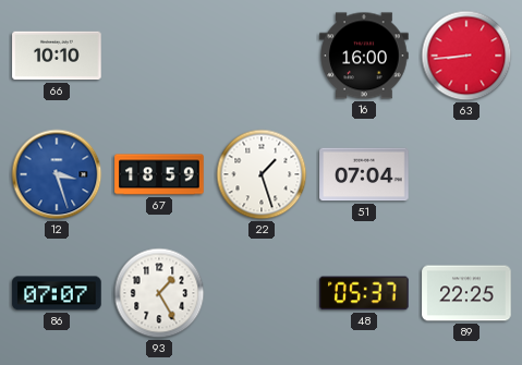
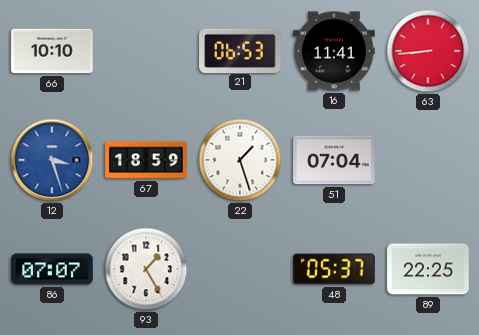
21: none -> 06:53 (240, 50)
16: 16:00 -> 11:41 (334, 51)
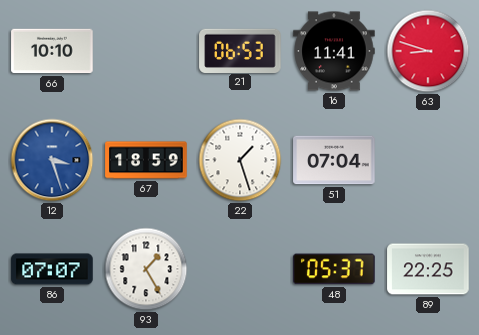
63: 8:44 -> 8:48 (428, 51)
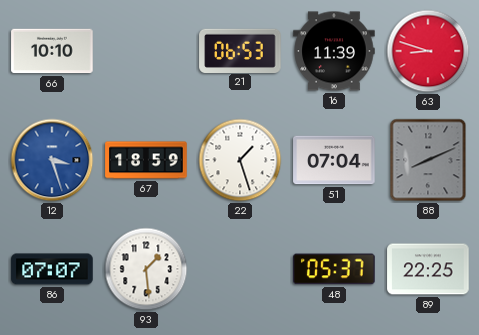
16: 11:41 -> 11:39 (334, 51)
88: none -> 8:11 (428, 160)
93: 1:25 -> 1:29 (146, 269)
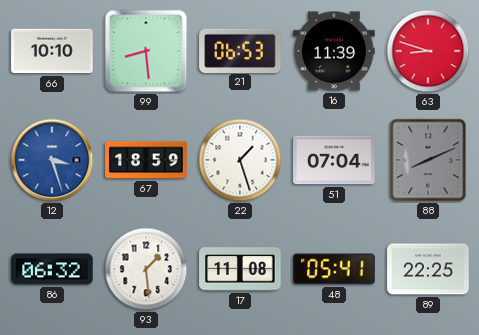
99: none -> 8:29 (146, 51)
86: 07:07 -> 06:32 (52, 269)
17: none -> 11:08 (240, 269)
48: 05:37 -> 05:41 (334, 269)
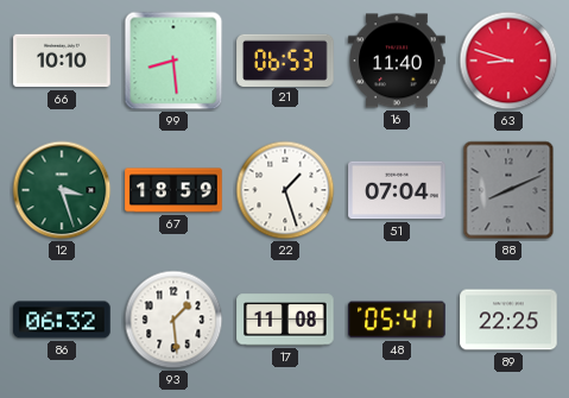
16: 11:39 -> 11:40 (397, 61)
12 dial: blue -> green (62, 190)
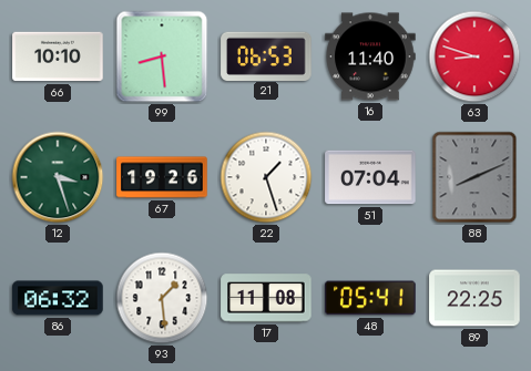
67: 18:59 -> 19:26 (162, 177)
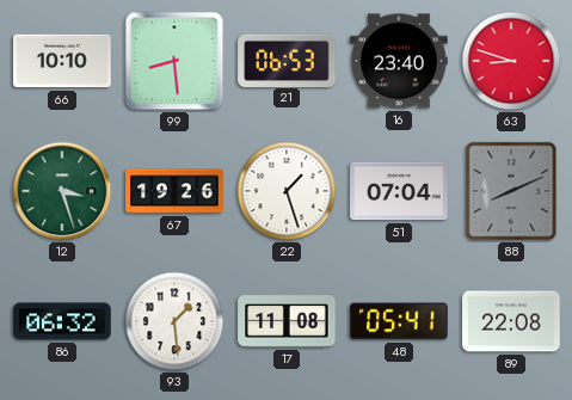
16: 11:40 -> 23:40 (399, 61)
89: 22:25 -> 22:08 (511, 321)
